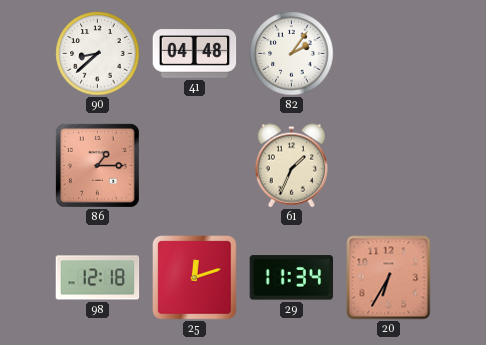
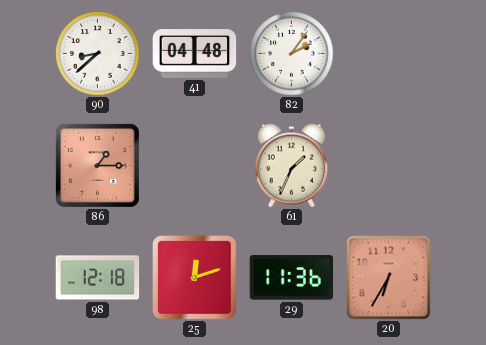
29: 11:34 -> 11:36 (292, 278)
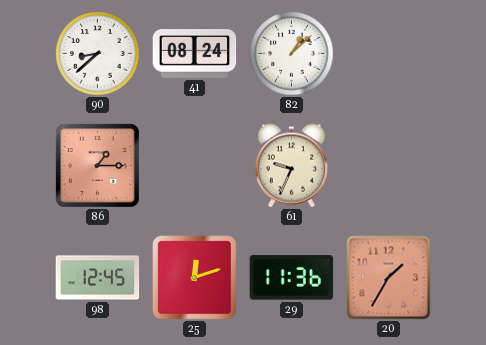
41: 04:48 -> 08:24 (195, 54)
82: 2:06 -> 1:08 (292, 54)
61: 1:34 -> 9:34 (291, 166)
98: 12:18 -> 12:45 (98, 278)
20: 6:35 -> 1:35 (389, 278)
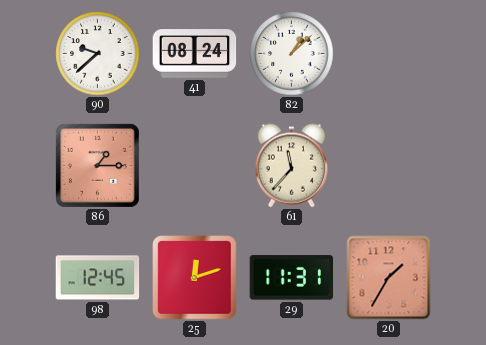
90: 8:38 -> 9:38 (98, 54)
61: 9:34 -> 11:37 (291, 166)
29: 11:36 -> 11:31 (292, 278)
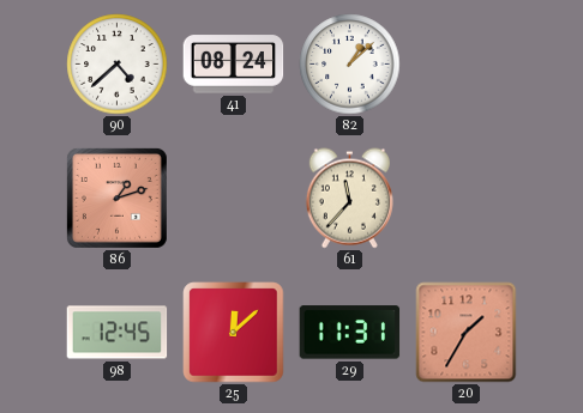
90: 9:38 -> 4:38 (118, 65)
86: 1:15 -> 1:12 (116, 198)
25: 12:12 -> 12:08 (234, 333)
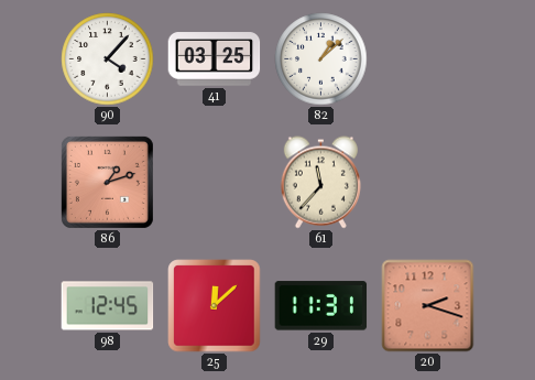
90: 4:38 -> 4:07 (108, 59)
41: 08:24 -> 03:25 (215, 59)
20: 1:35 -> 2:18 (428, 306)
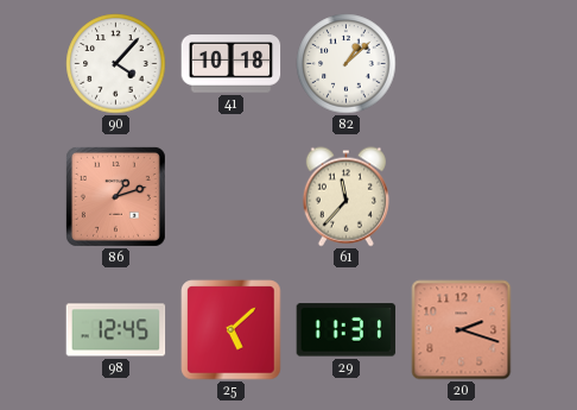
41: 03:25 -> 10:18 (232, 64)
25: 12:08 -> 5:08 (232, 330)
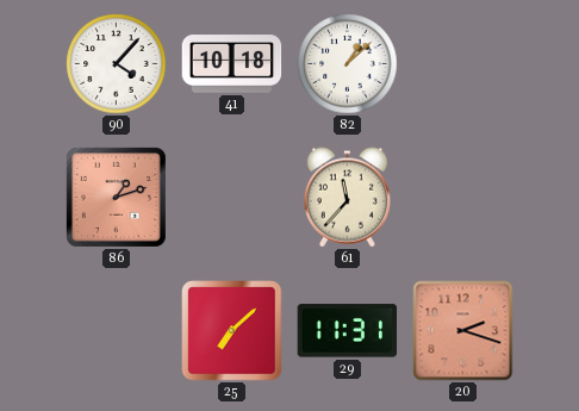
98: 12:45 -> none (116, 330)
25: 5:08 -> 7:08 (232, 331)
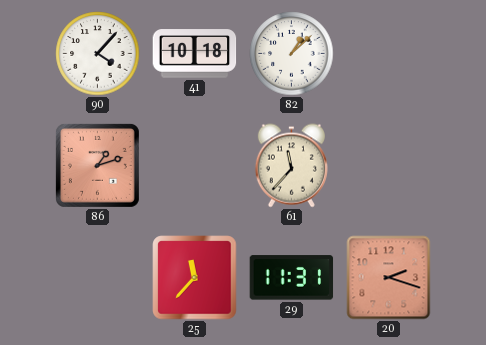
25: 7:08 -> 11:37 (195, 278)
